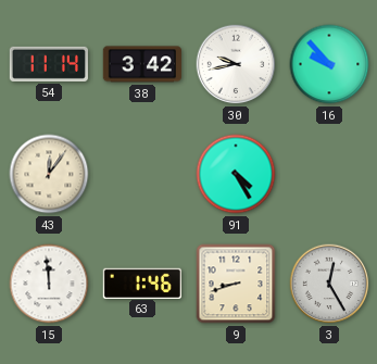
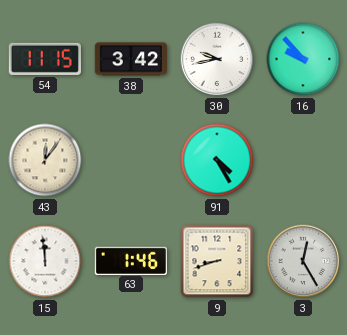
54: 11:14 -> 11:15 (45, 59)
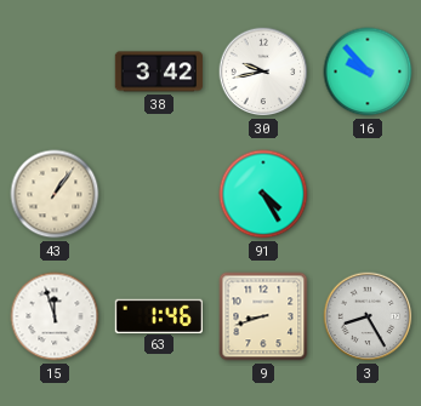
54: 11:15 -> none (45, 59)
43: 12:06 -> 1:06 (55, 194)
15: 11:59 -> 11:57 (55, 316)
3: 12:25 -> 8:25 (368, 316)
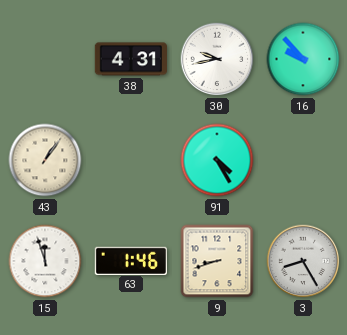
38: 3:42 -> 4:31 (131, 59)
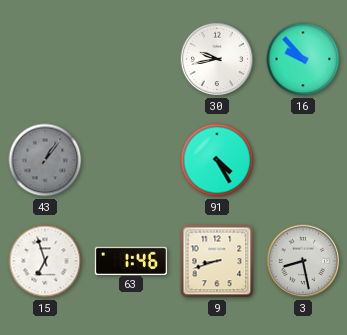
38: 4:31 -> none (131, 59)
43 dial: cream -> grey (45, 160)
15: 11:57 -> 6:57 (45, 261)
3: 8:25 -> 8:28 (303, 261)
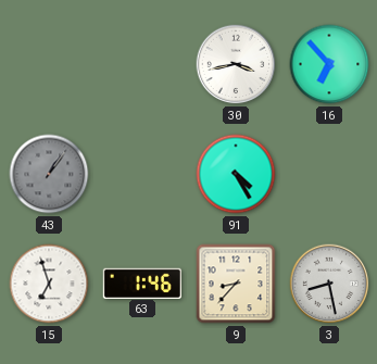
30: 9:43 -> 3:43 (236, 64)
16: 9:53 -> 6:53 (329, 64)
9: 8:42 -> 8:37 (236, 284)
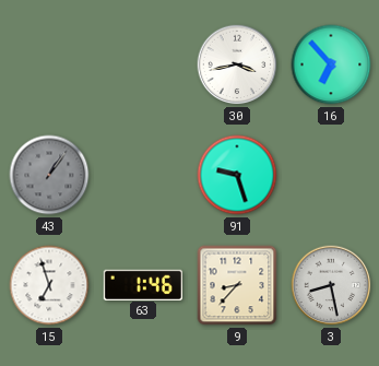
91: 4:25 -> 9:27 (237, 175)
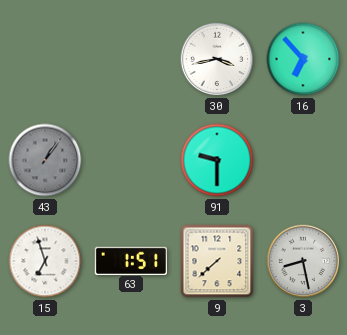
91: 9:27 -> 9:30 (217, 160)
63: 1:46 -> 1:51 (131, 260)
9: 8:37 -> 7:38 (217, 261)
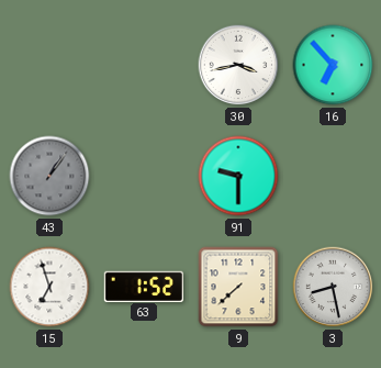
63: 1:51 -> 1:52 (144, 286)
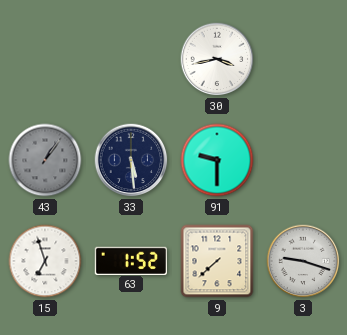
16: 6:53 -> none (333, 65)
33: none -> 5:29 (131, 160)
3: 8:28 -> 9:18 (303, 261)
